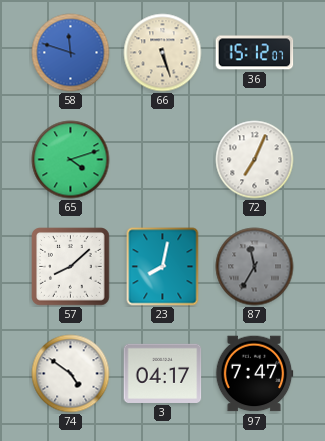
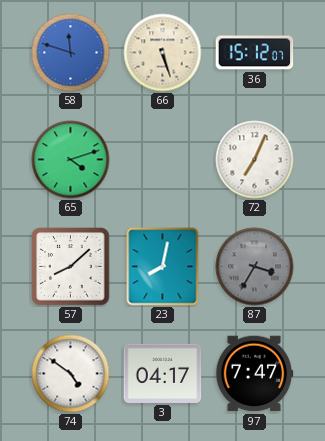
87: 11:35 -> 3:35 (255, 267)
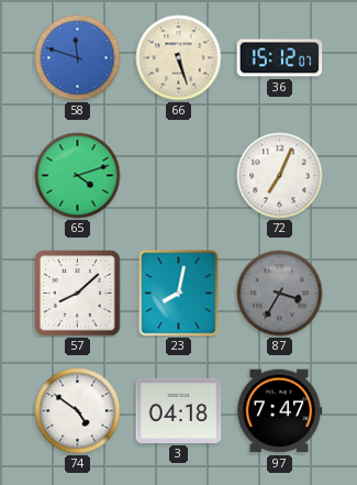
3: 04:17 -> 04:18 (179, 410)
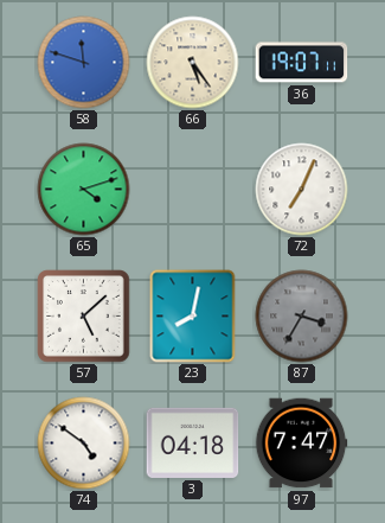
66: 5:27 -> 5:24 (193, 63)
36: 15:12 -> 19:07 (302, 63)
57: 8:08 -> 5:08 (84, 317)
